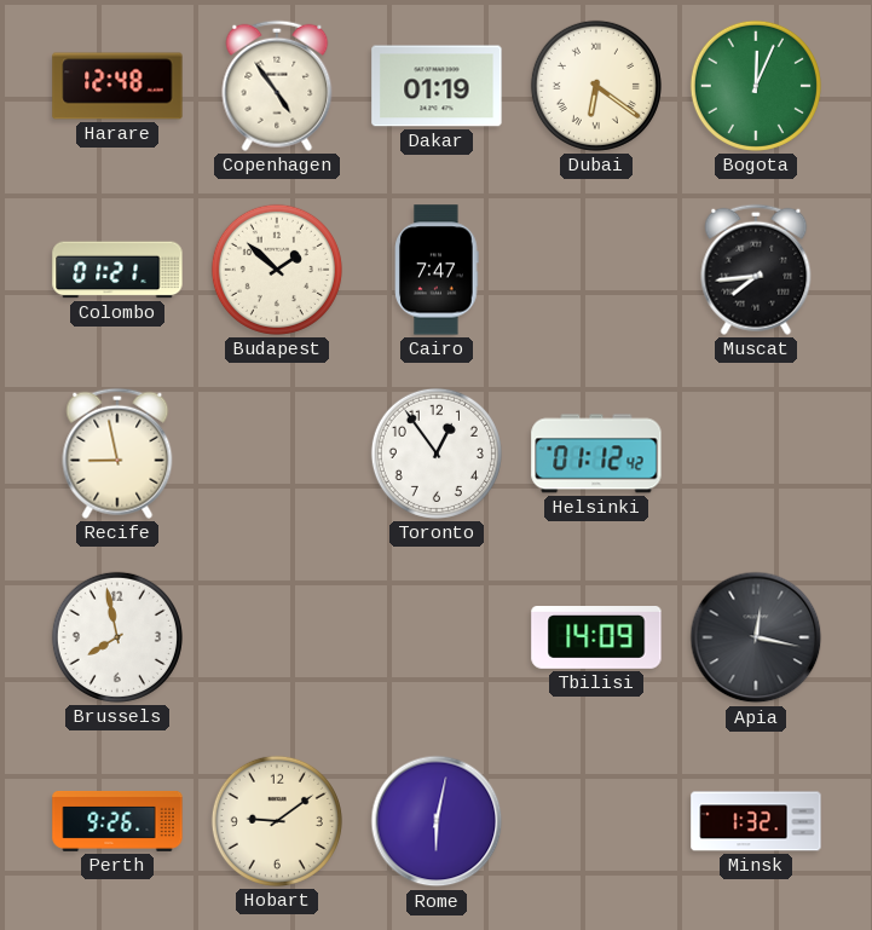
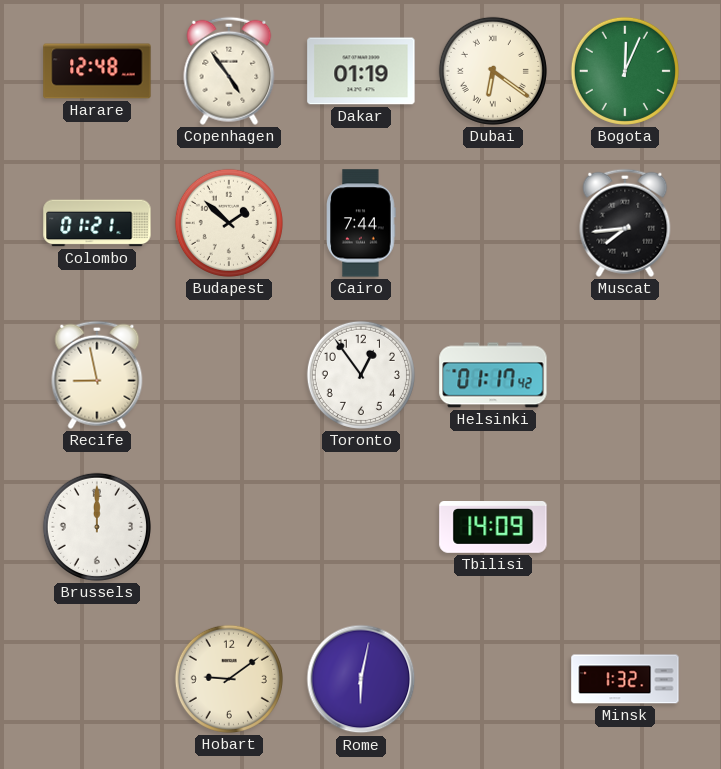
Cairo: 7:47 -> 7:44 (361, 223)
Helsinki: 01:12 -> 01:17 (493, 375)
Brussels: 7:58 -> 12:00 (97, 527)
Apia: 12:17 -> none (756, 637)
Perth: 9:26 -> none (117, 821)
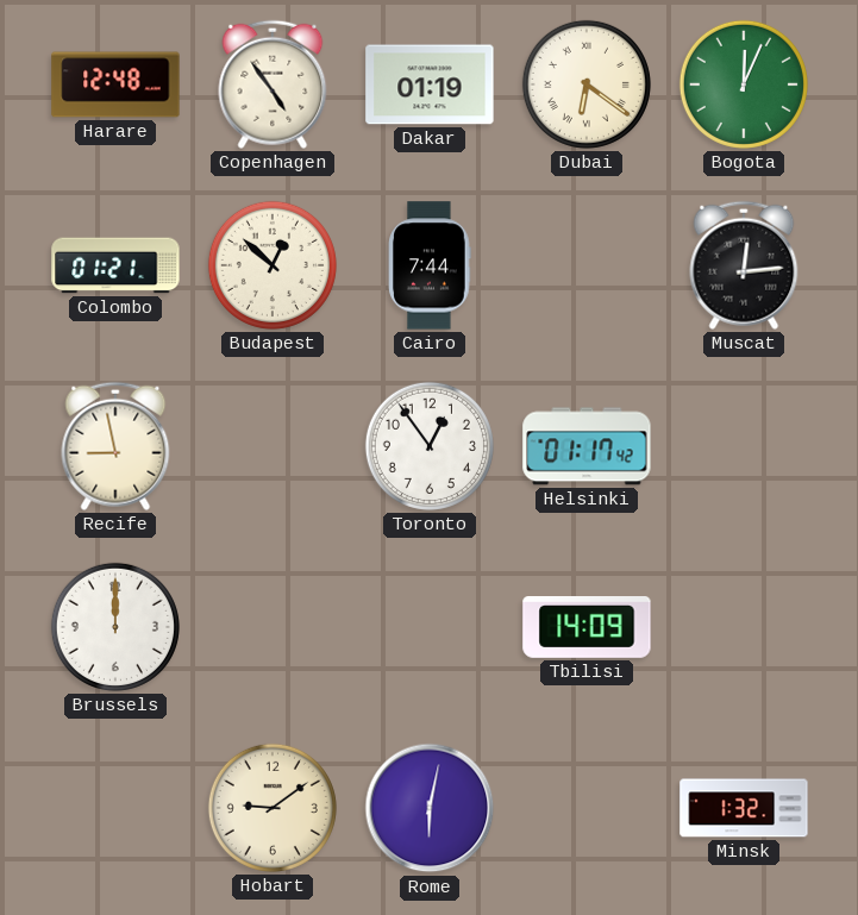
Budapest: 1:52 -> 12:52 (273, 265)
Muscat: 7:44 -> 12:14 (744, 265)
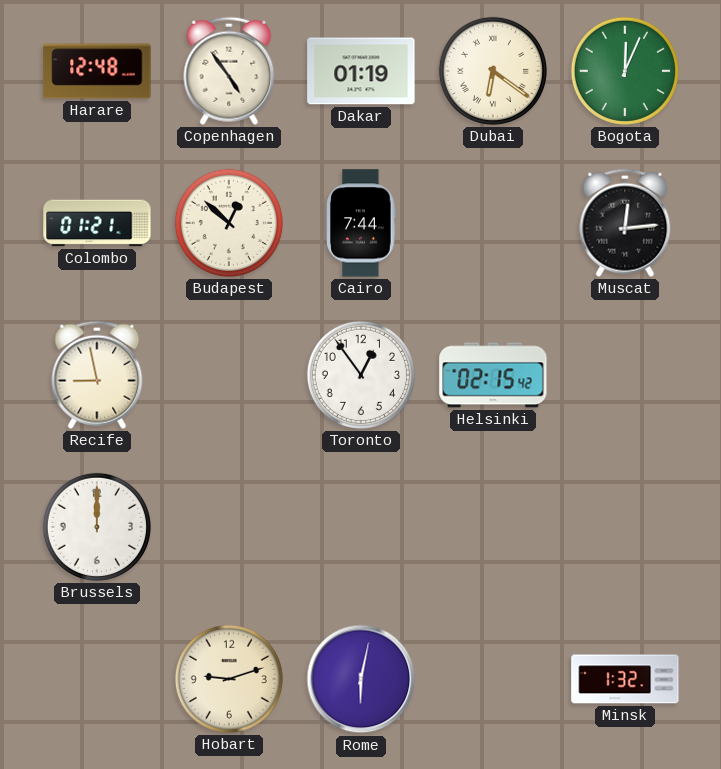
Helsinki: 01:17 -> 02:15 (493, 375)
Tbilisi: 14:09 -> none (587, 628)
Hobart: 9:09 -> 9:12 (229, 679)
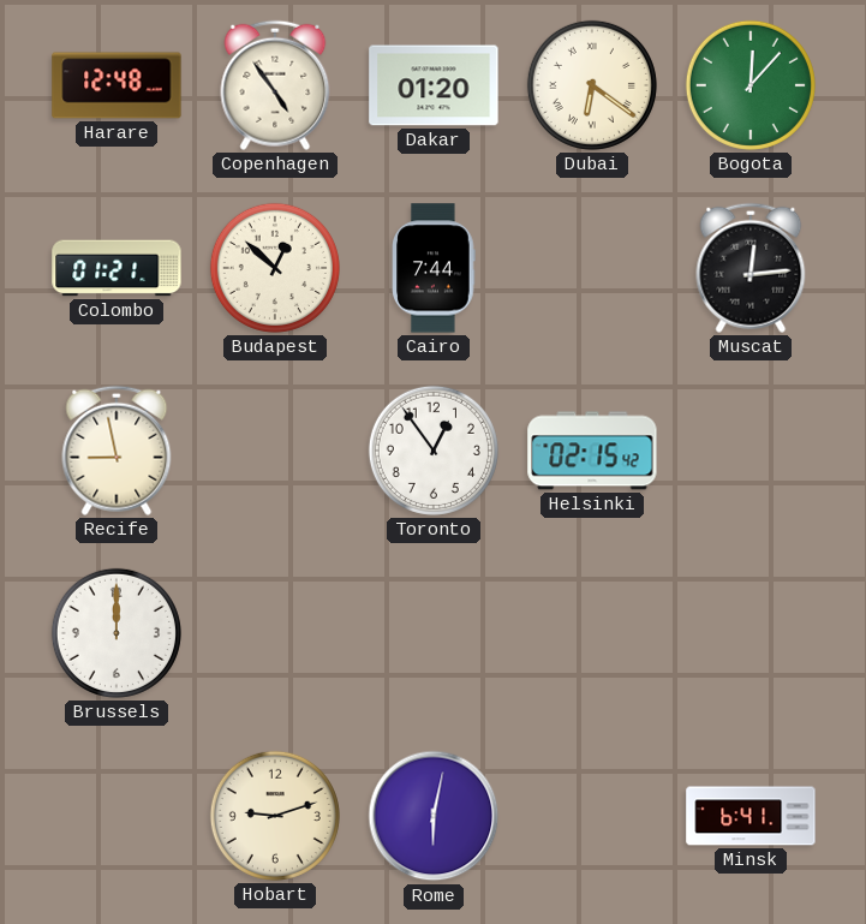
Dakar: 01:19 -> 01:20 (434, 85)
Bogota: 12:04 -> 12:07 (751, 85)
Minsk: 1:32 -> 6:41 (751, 816)
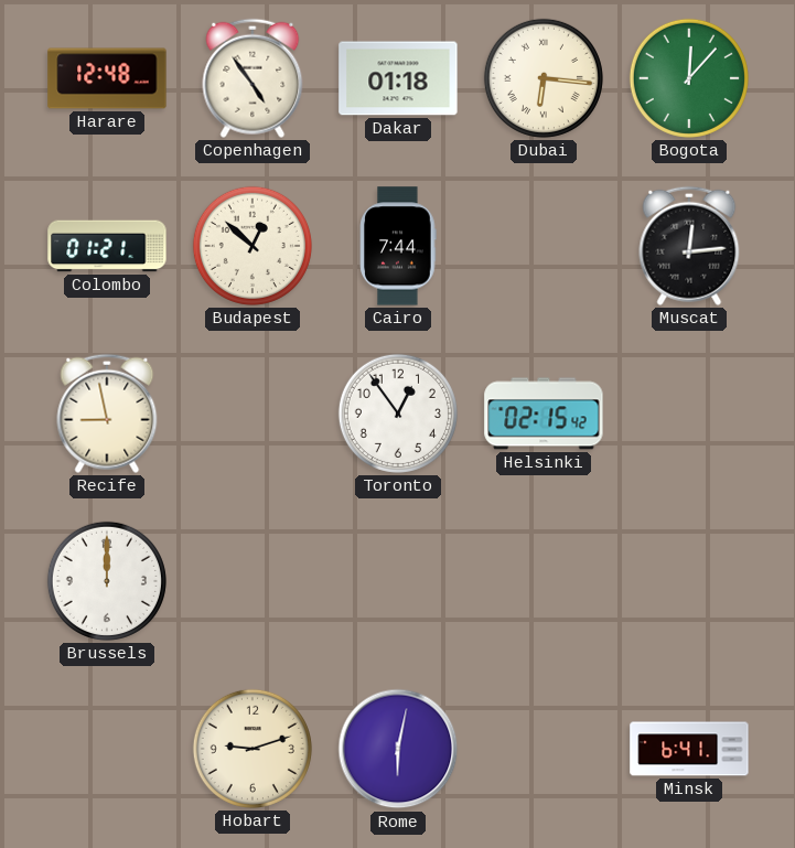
Dakar: 01:20 -> 01:18 (398, 78)
Dubai: 6:21 -> 6:16 (544, 78)
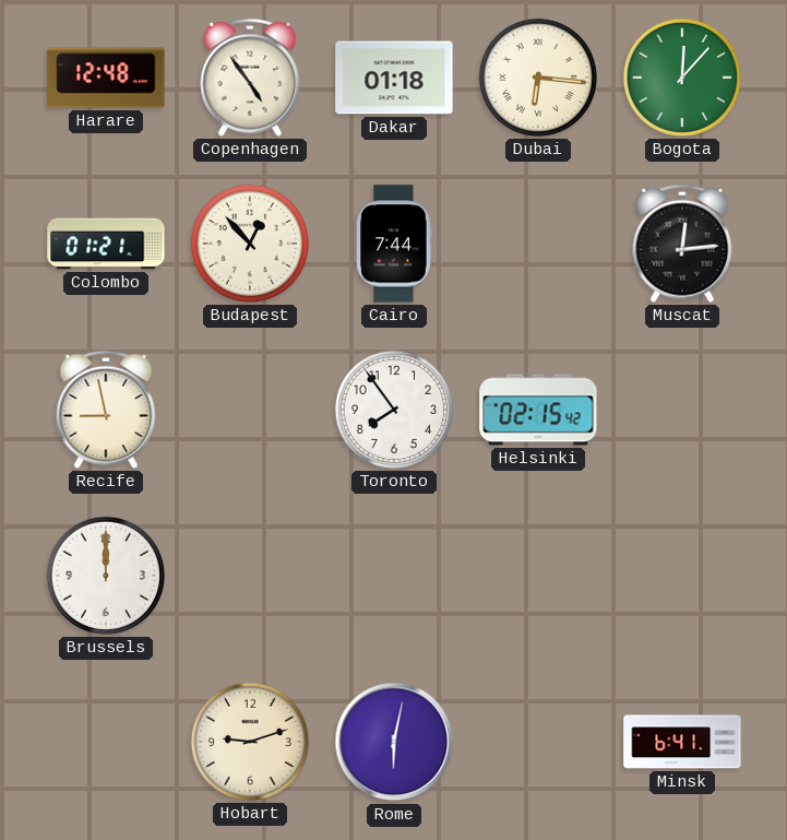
Budapest: 12:52 -> 12:53 (250, 244)
Toronto: 12:54 -> 7:54 (394, 410)
